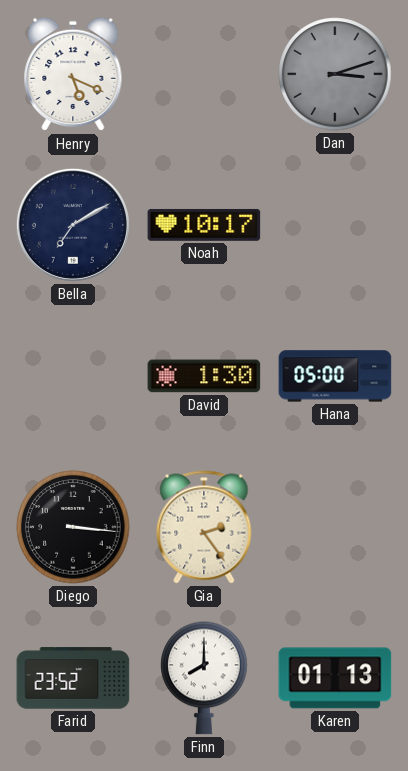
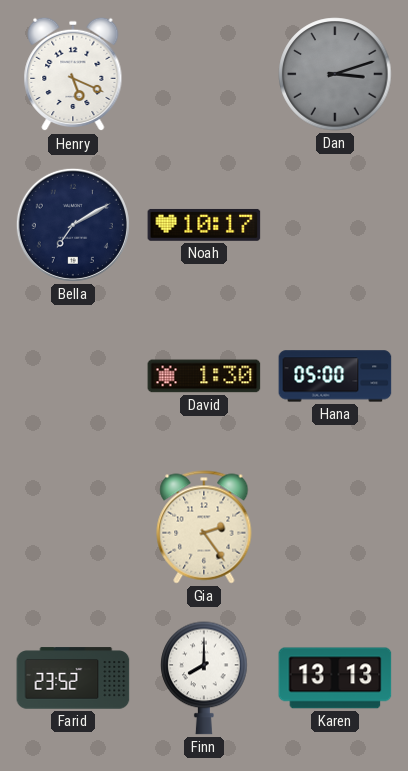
Diego: 3:16 -> none (73, 527)
Karen: 01:13 -> 13:13 (335, 678)
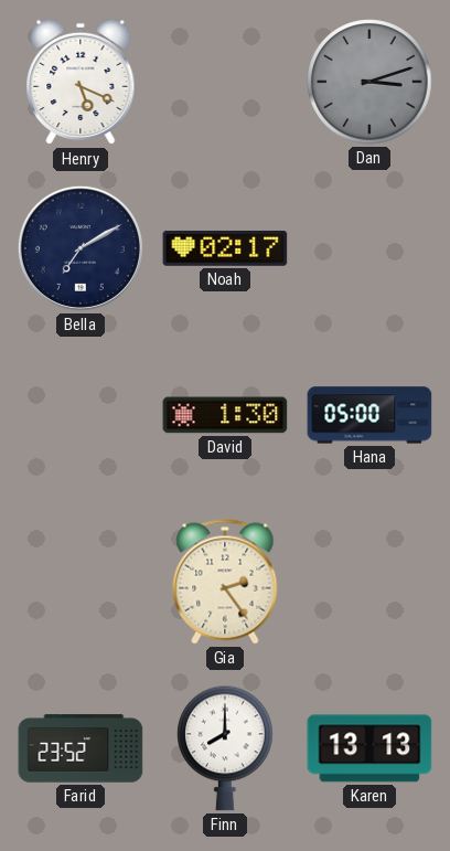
Noah: 10:17 -> 02:17 (225, 248)
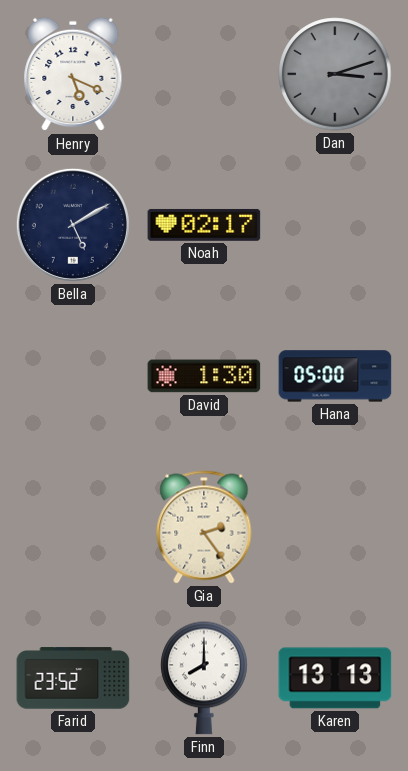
Bella: 7:10 -> 5:10 (73, 225)
